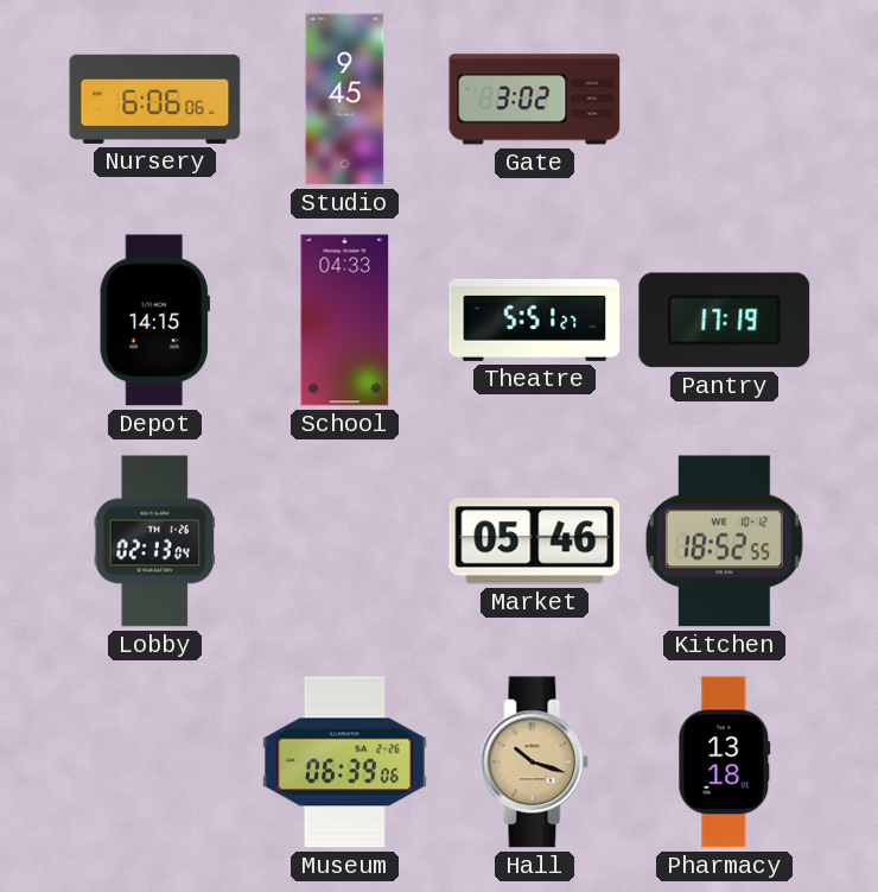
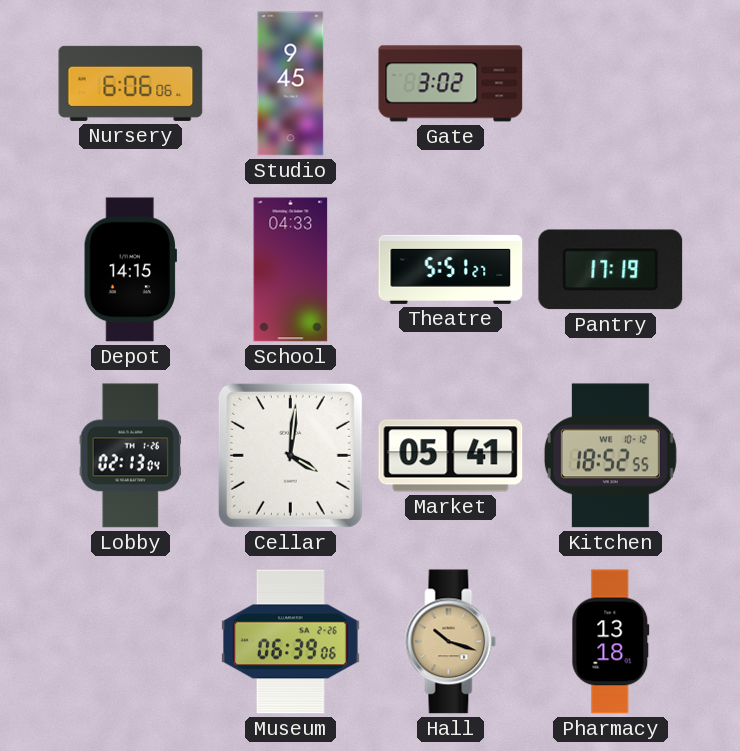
Cellar: none -> 4:01 (290, 455)
Market: 05:46 -> 05:41 (451, 456)
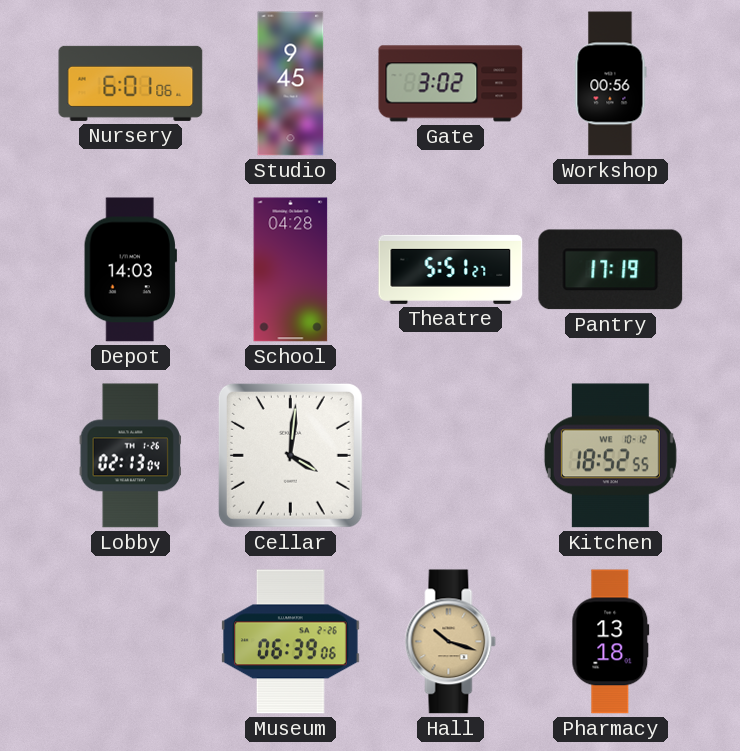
Nursery: 6:06 -> 6:01 (131, 83)
Workshop: none -> 00:56 (611, 84)
Depot: 14:15 -> 14:03 (130, 270)
School: 04:33 -> 04:28 (291, 270)
Market: 05:41 -> none (451, 456)
